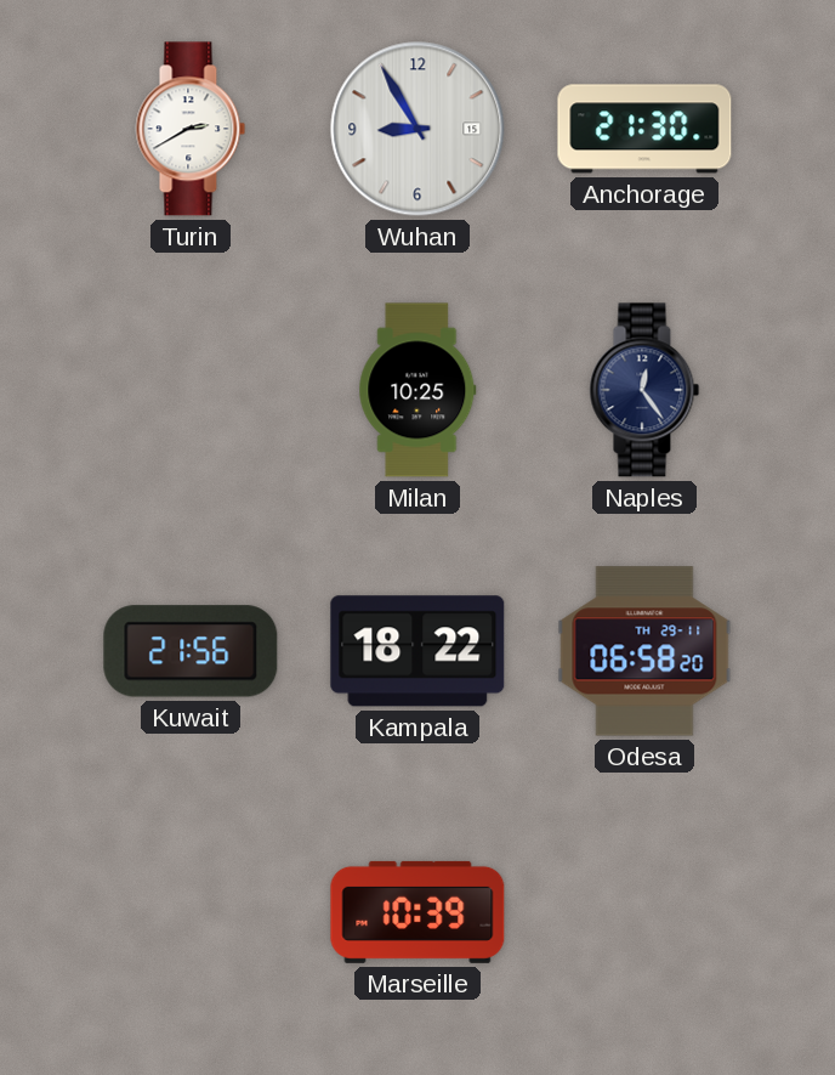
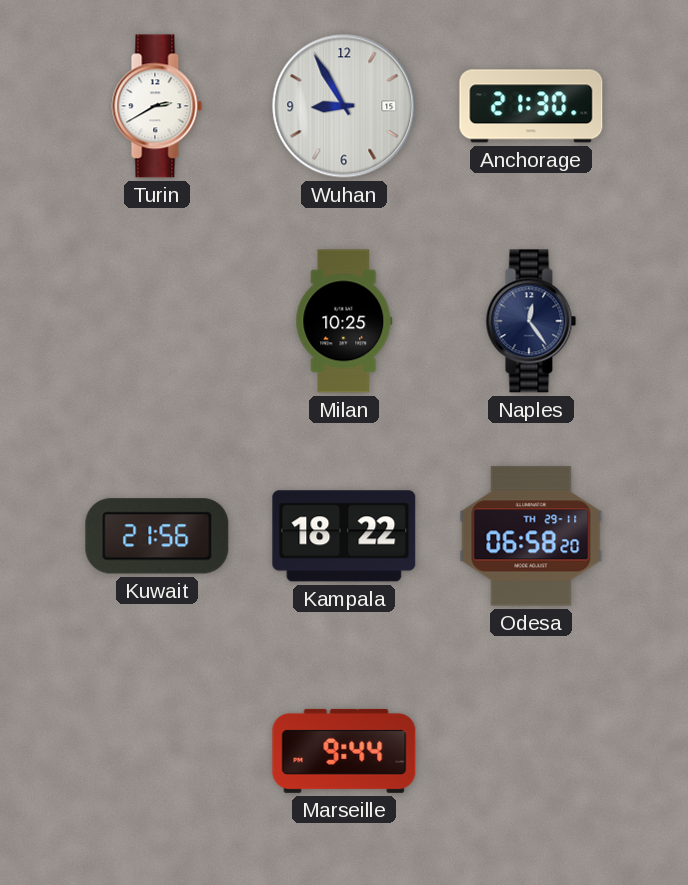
Marseille: 10:39 -> 9:44 (344, 751)
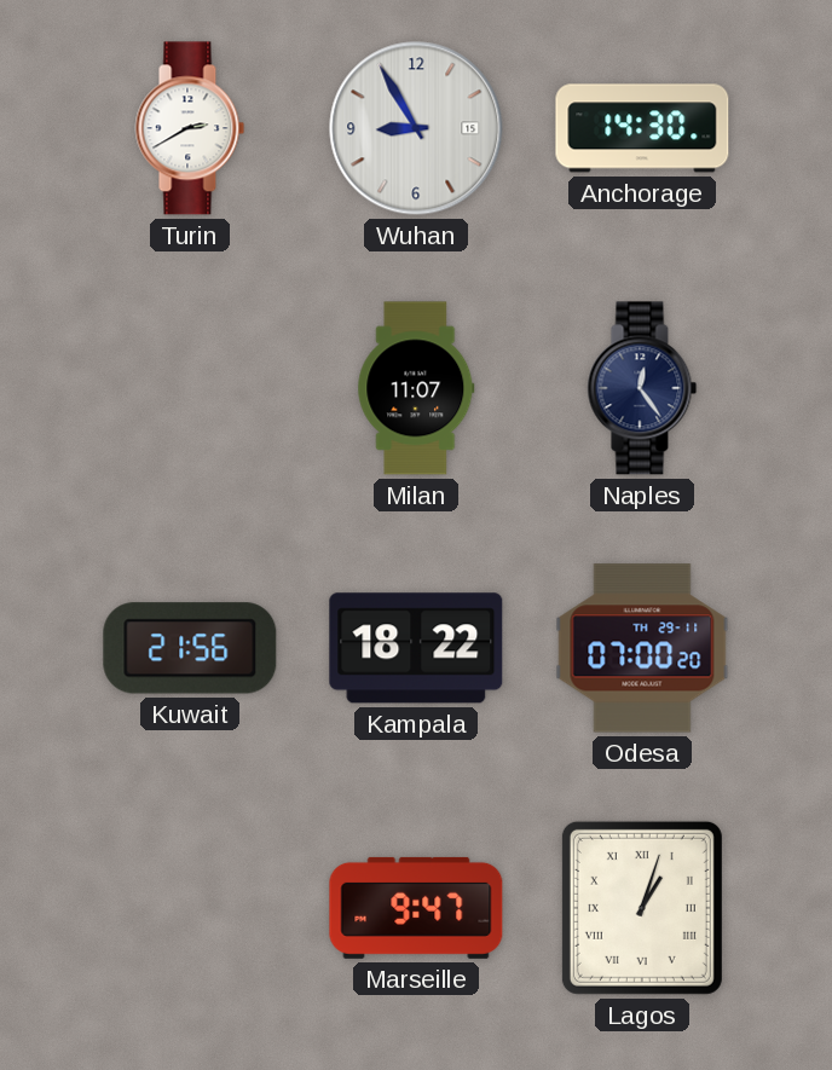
Anchorage: 21:30 -> 14:30 (642, 128)
Milan: 10:25 -> 11:07 (416, 388)
Odesa: 06:58 -> 07:00 (642, 648)
Marseille: 9:44 -> 9:47 (416, 908)
Lagos: none -> 1:03 (642, 908)
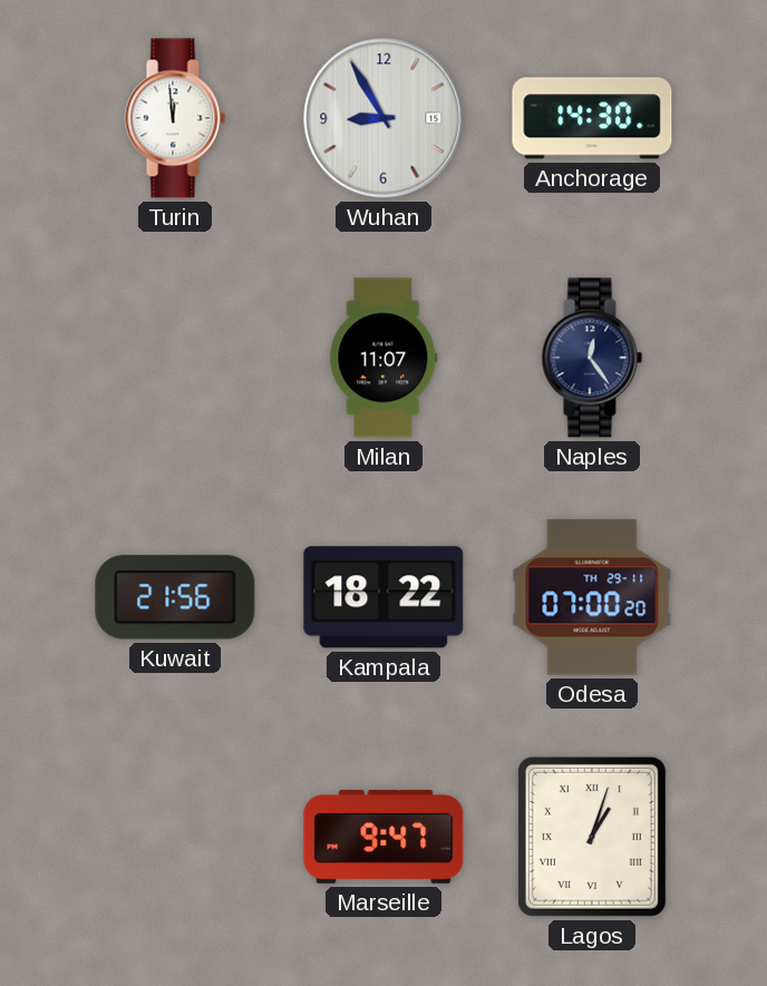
Turin: 2:40 -> 11:59 (175, 118)
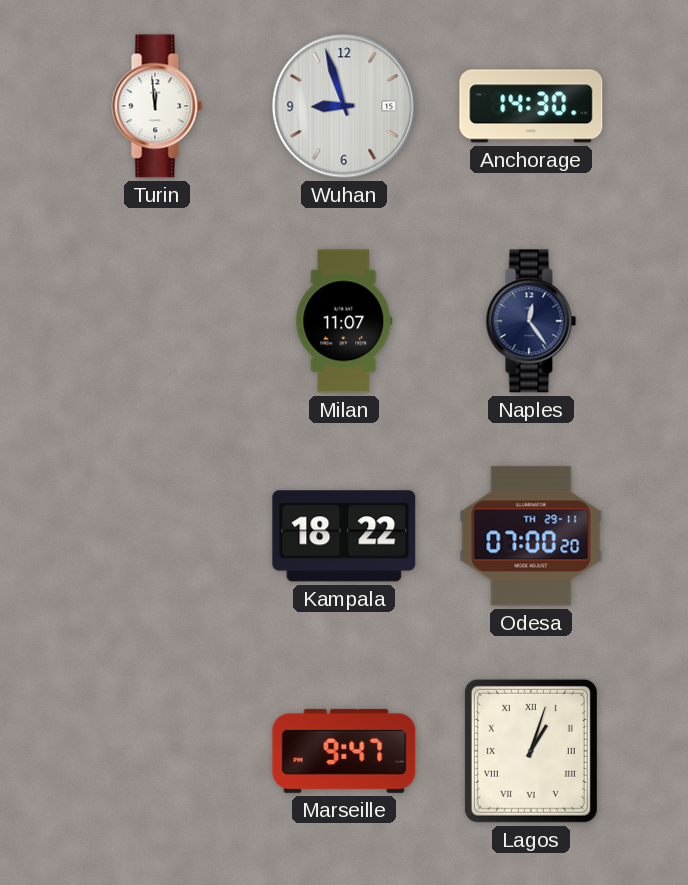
Wuhan: 8:55 -> 8:57 (344, 106)
Kuwait: 21:56 -> none (175, 597)
